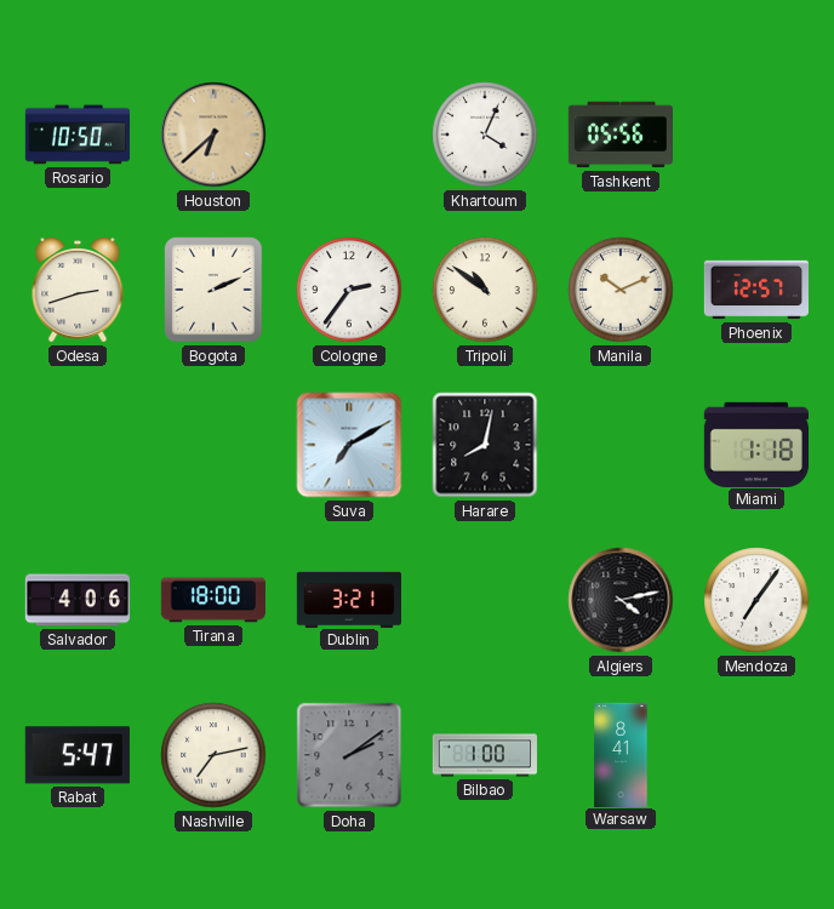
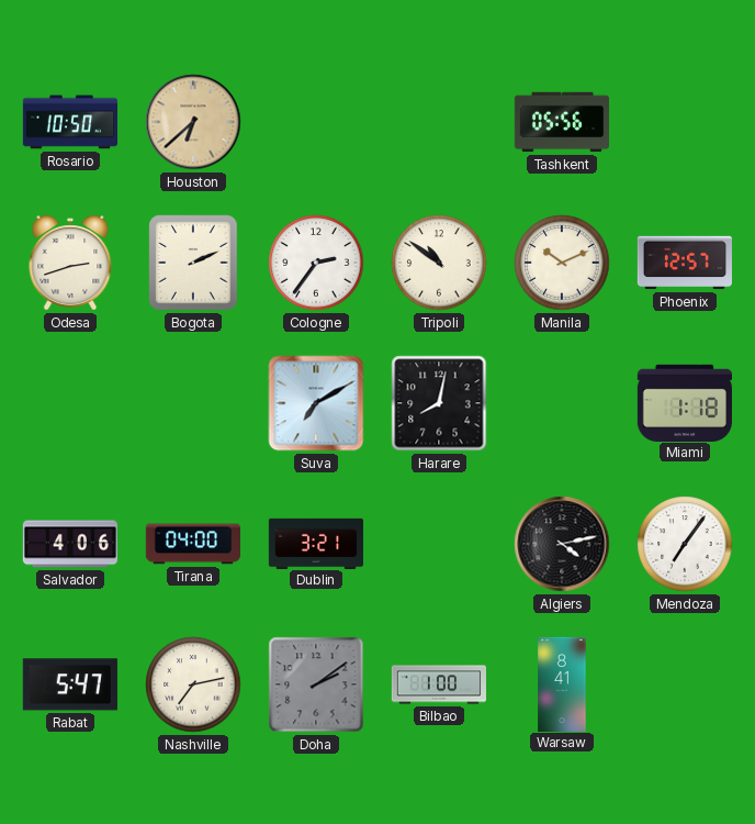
Khartoum: 4:04 -> none (485, 135)
Tirana: 18:00 -> 04:00 (192, 544)
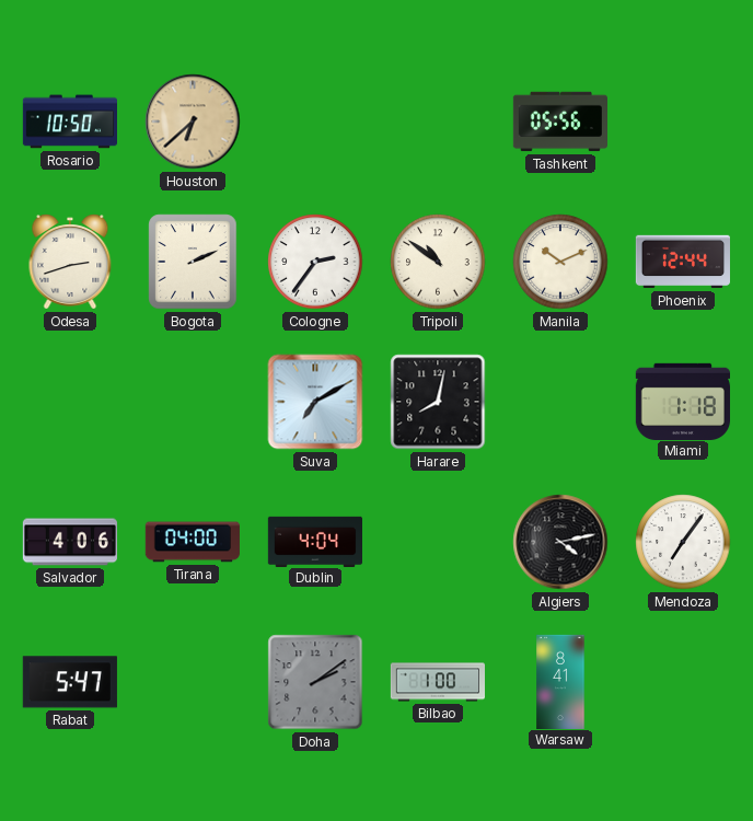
Phoenix: 12:57 -> 12:44 (682, 262)
Dublin: 3:21 -> 4:04 (314, 541)
Nashville: 7:13 -> none (193, 684)
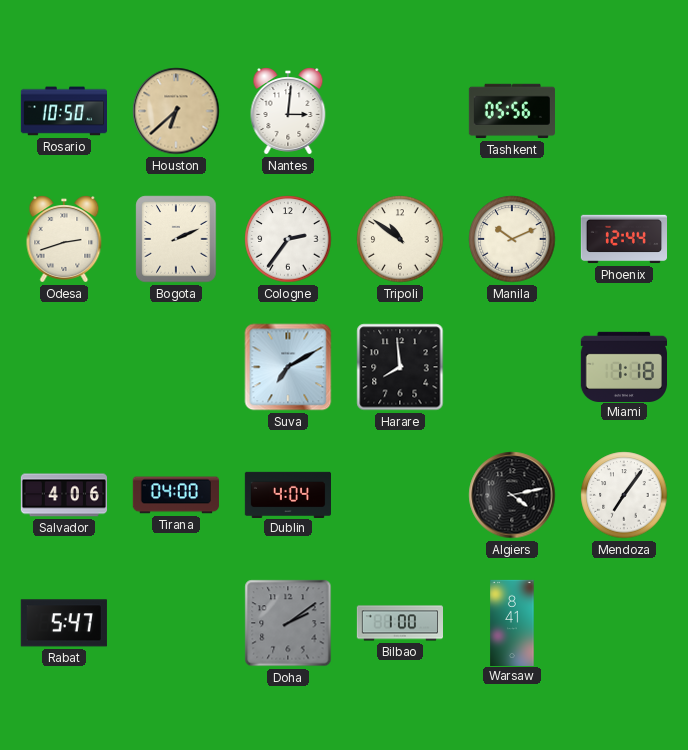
Nantes: none -> 3:01 (288, 111)
Harare: 8:02 -> 7:59 (400, 367)
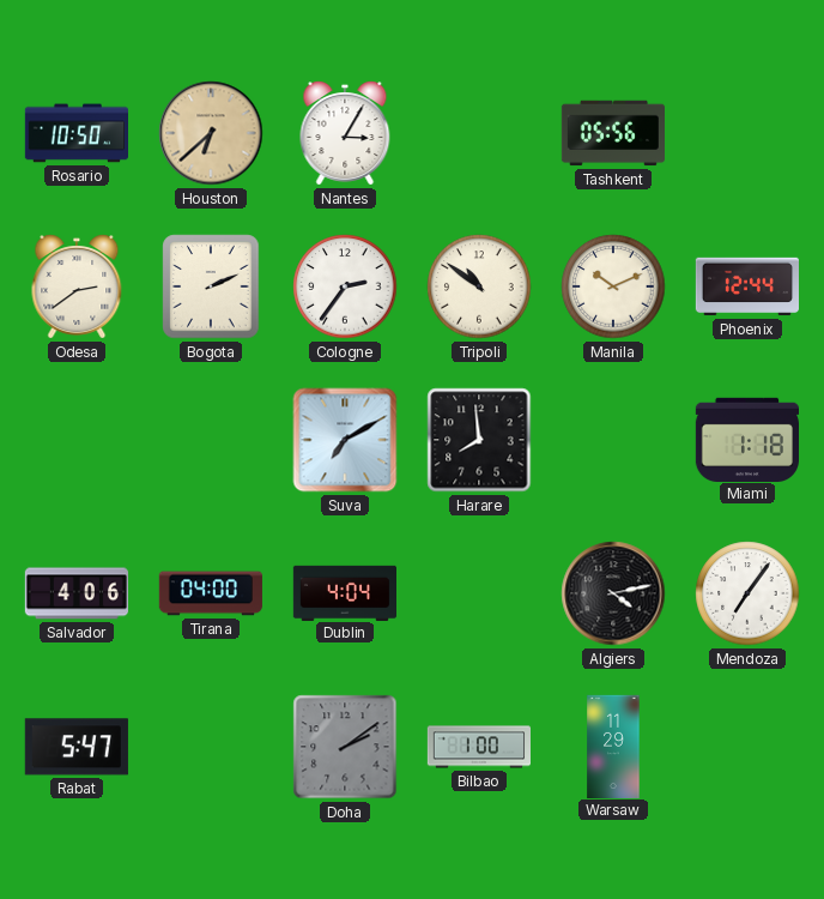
Nantes: 3:01 -> 3:05 (345, 133)
Odesa: 2:42 -> 2:39 (77, 286)
Warsaw: 8:41 -> 11:29 (613, 746)
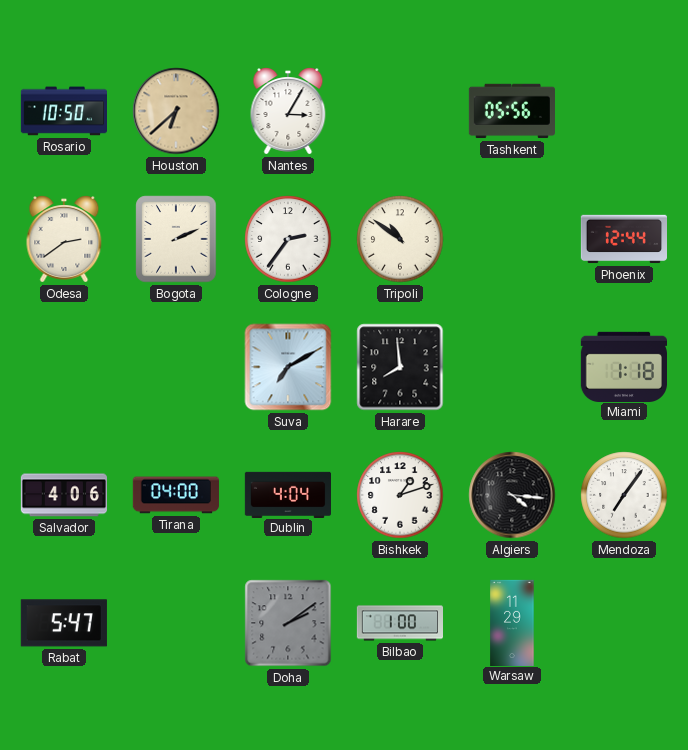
Manila: 10:11 -> none (613, 286)
Bishkek: none -> 1:12 (400, 495)
Algiers: 4:13 -> 4:16 (512, 495)
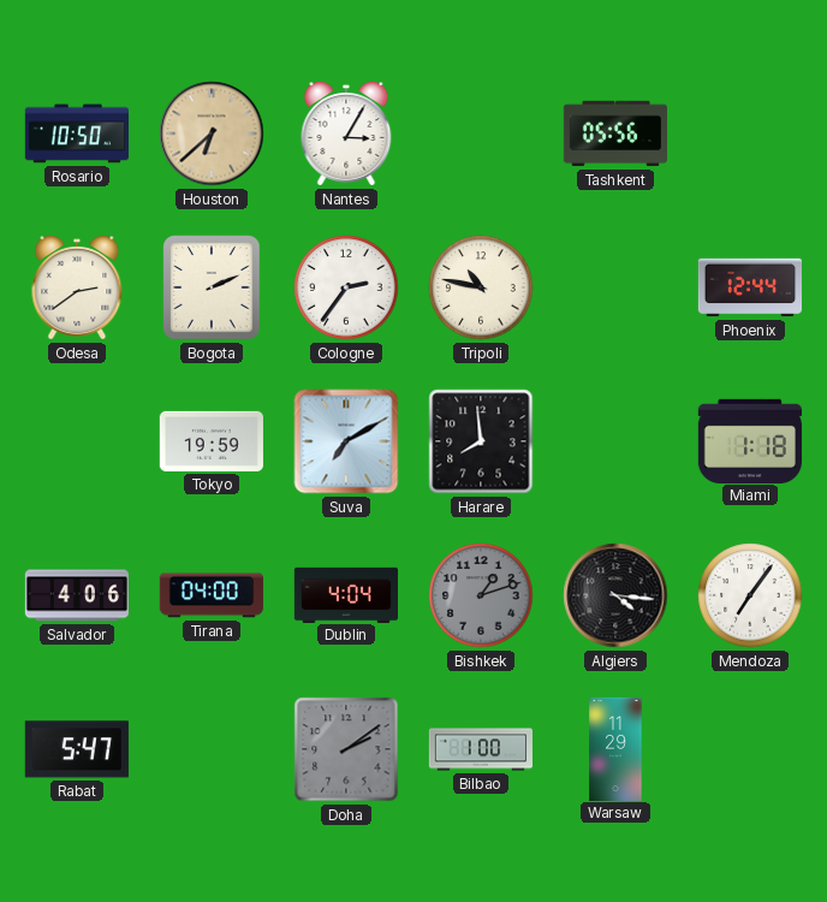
Tripoli: 10:51 -> 10:47 (481, 287)
Tokyo: none -> 19:59 (212, 441)
Bishkek dial: white -> grey (481, 595)
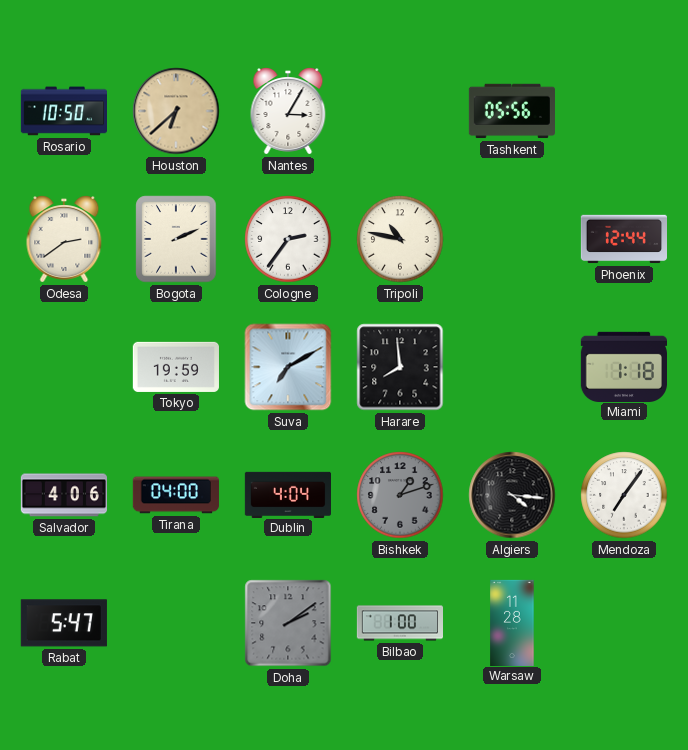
Warsaw: 11:29 -> 11:28 (512, 622)
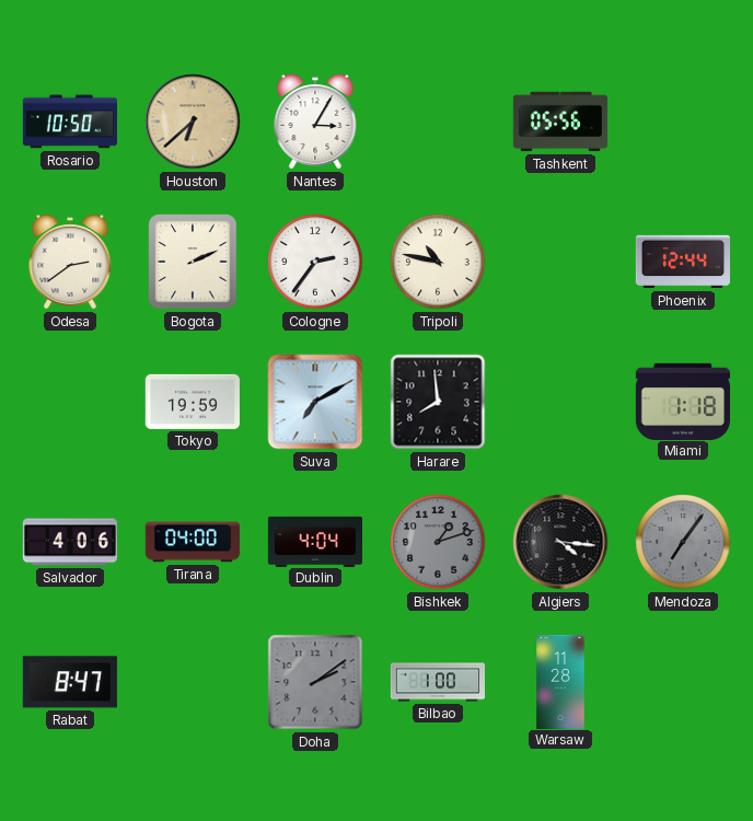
Mendoza dial: white -> grey (683, 542)
Rabat: 5:47 -> 8:47 (70, 682)
